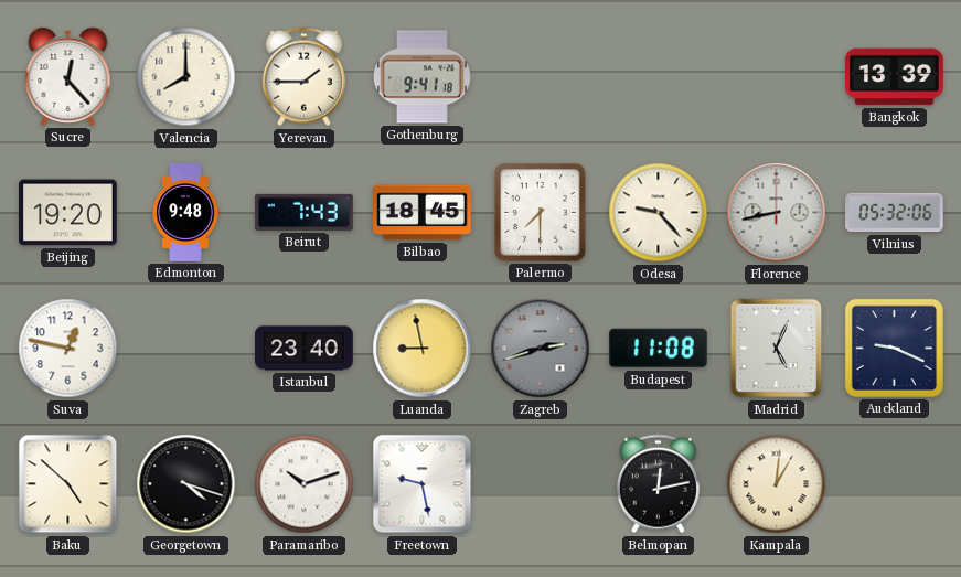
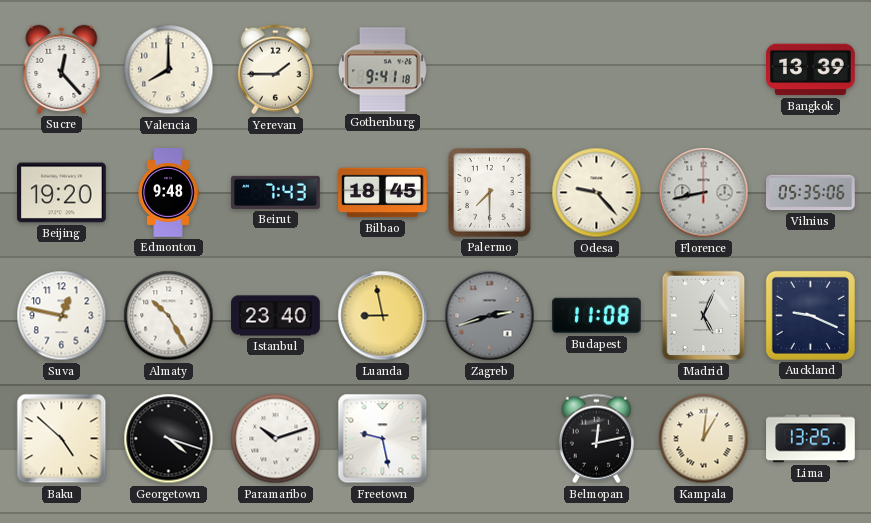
Vilnius: 05:32 -> 05:35 (811, 193)
Almaty: none -> 10:25 (169, 316)
Lima: none -> 13:25 (811, 439)
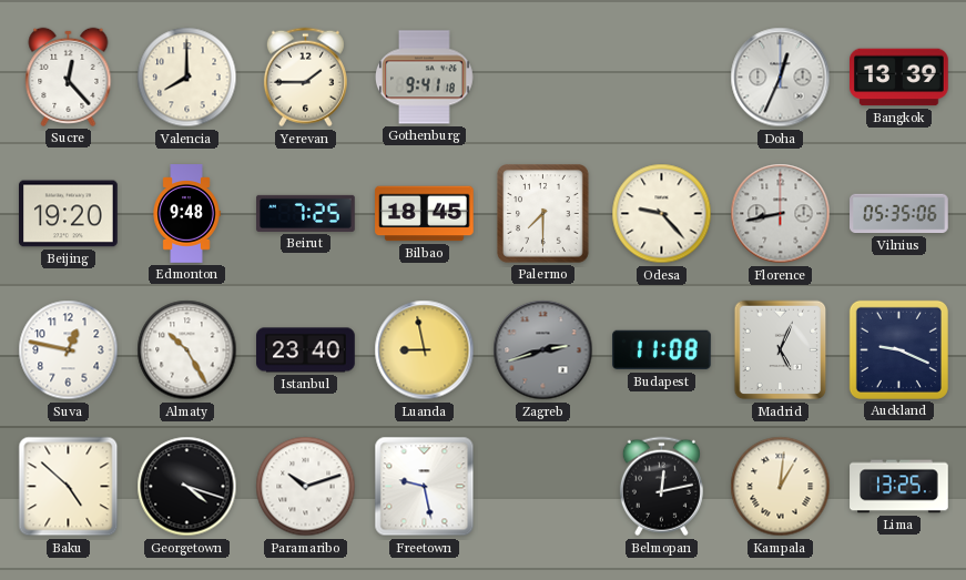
Doha: none -> 12:34 (781, 78)
Beirut: 7:43 -> 7:25 (306, 213)
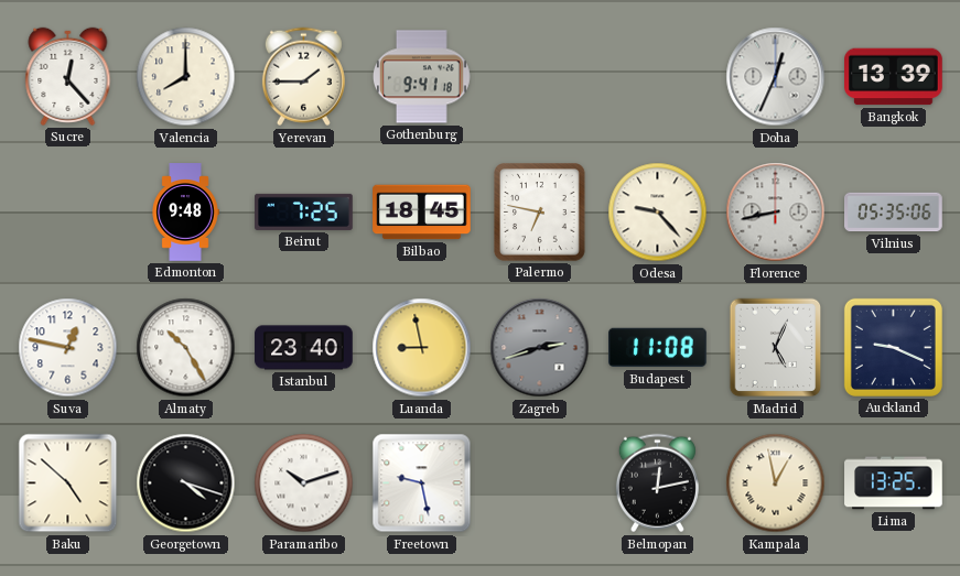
Beijing: 19:20 -> none (69, 214)
Palermo: 7:30 -> 6:47 (540, 213)
Kampala: 1:01 -> 12:58 (776, 483)
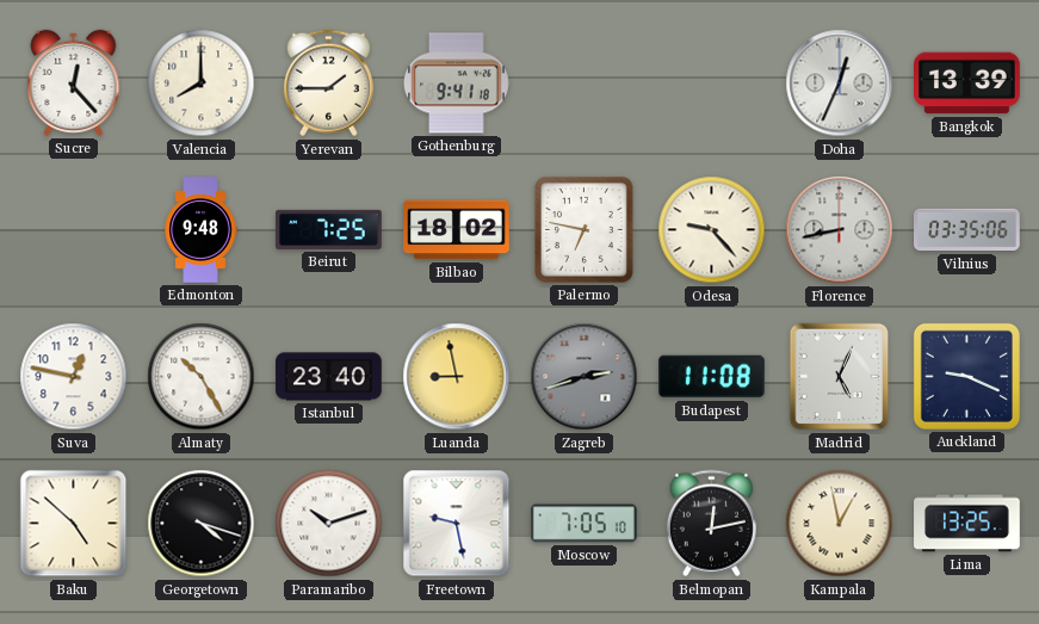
Bilbao: 18:45 -> 18:02 (457, 230)
Vilnius: 05:35 -> 03:35 (967, 230)
Moscow: none -> 7:05 (585, 524)
